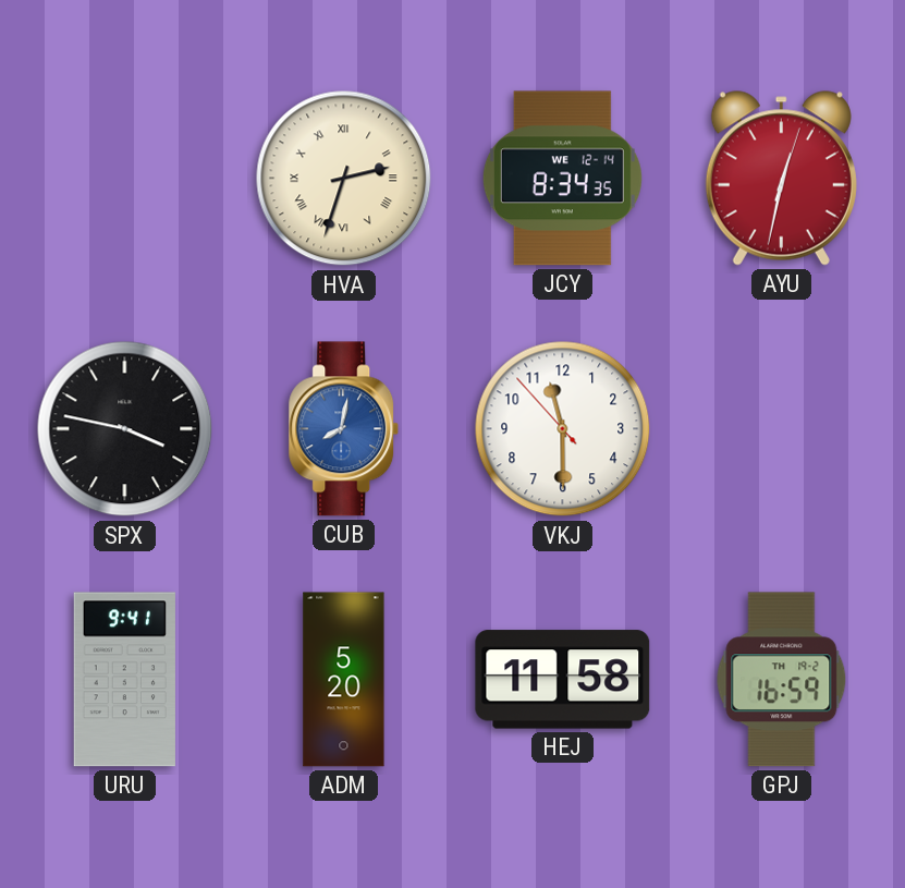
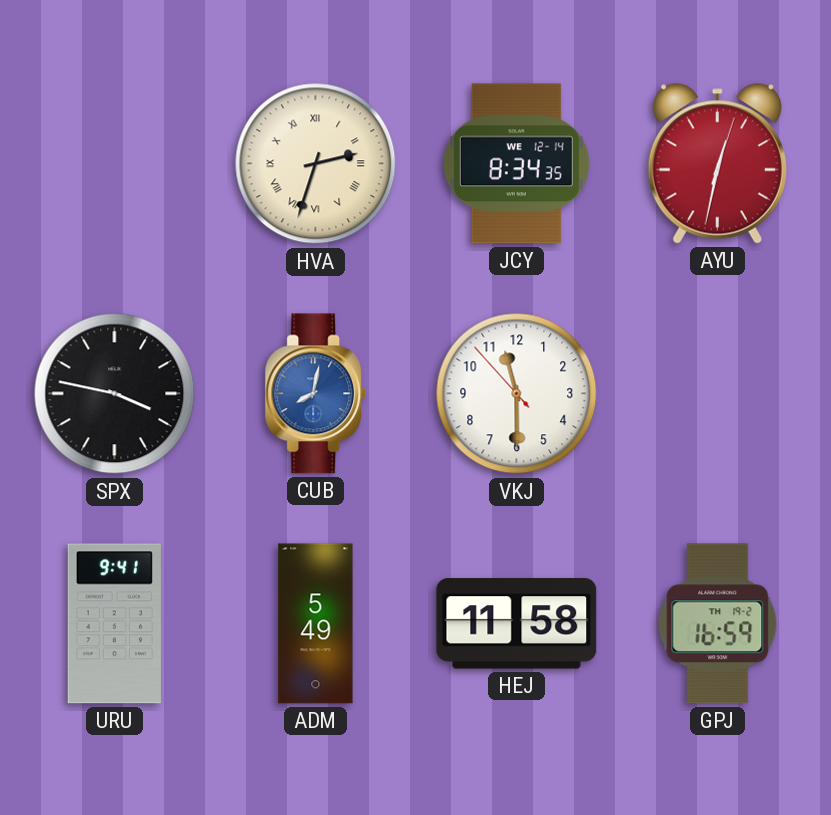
ADM: 5:20 -> 5:49 (316, 624)
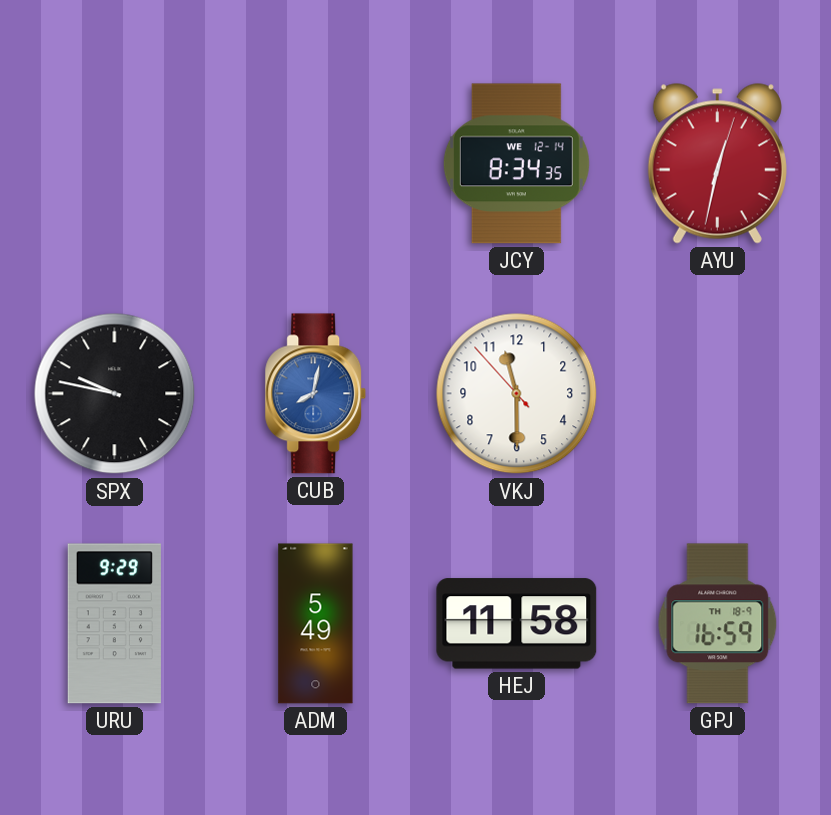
HVA: 2:33 -> none (316, 164)
SPX: 3:47 -> 9:47 (115, 394)
URU: 9:41 -> 9:29 (114, 624)
GPJ date: TH 19-2 -> TH 18-9 (718, 624)
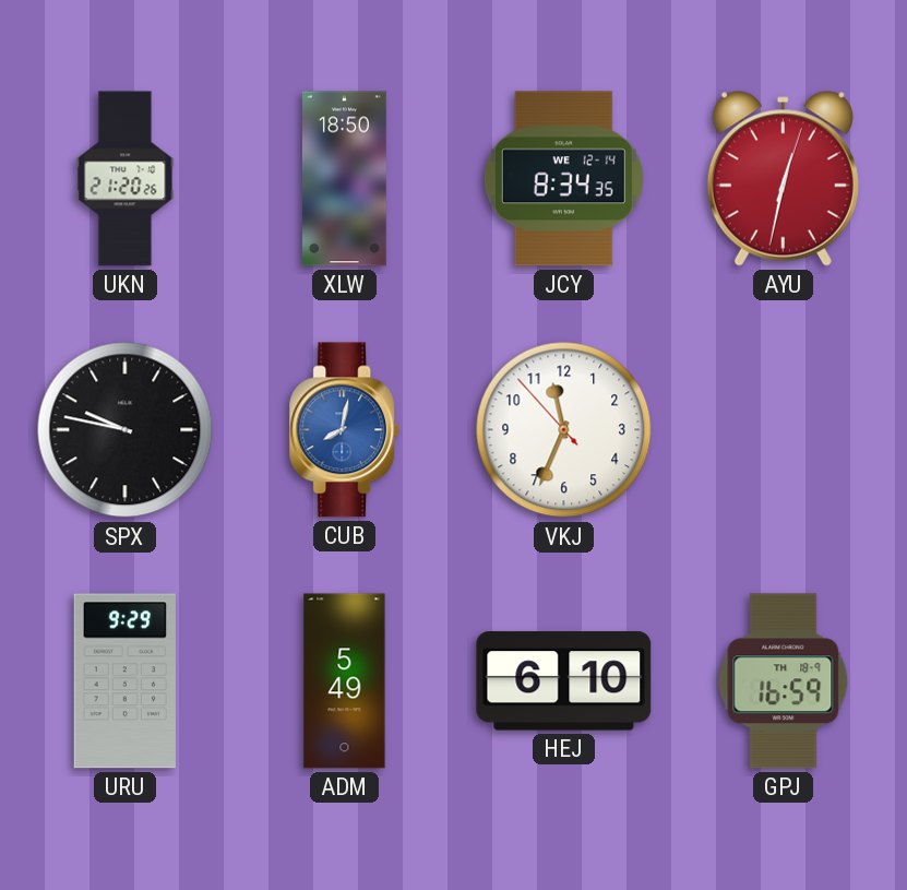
UKN: none -> 21:20 (126, 179)
XLW: none -> 18:50 (344, 179)
VKJ: 11:29 -> 11:33 (564, 430)
HEJ: 11:58 -> 6:10 (564, 681)
